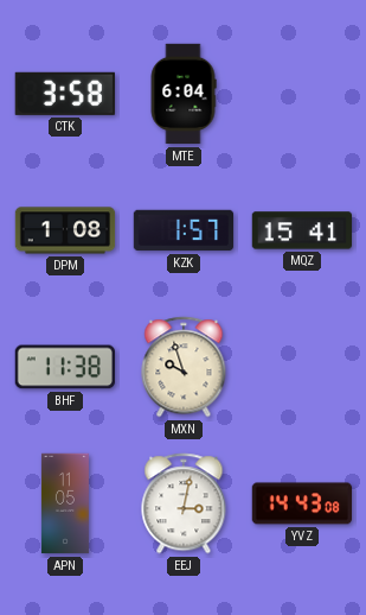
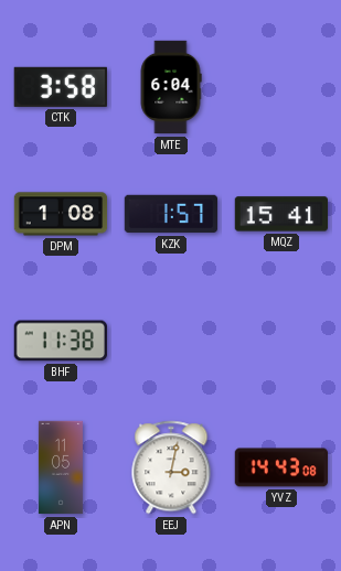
MXN: 9:57 -> none (184, 367)
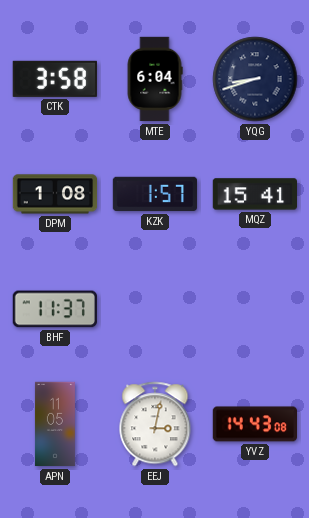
YQG: none -> 8:42 (255, 79)
BHF: 11:38 -> 11:37 (55, 309)
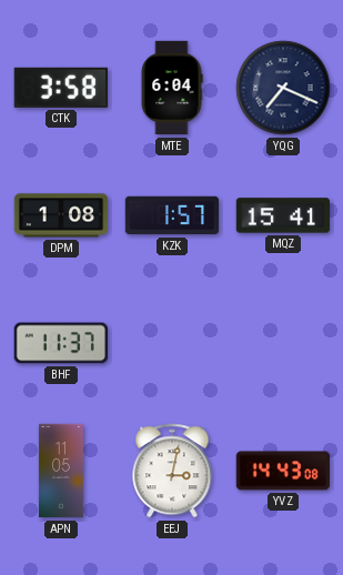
YQG: 8:42 -> 7:19 (283, 88)
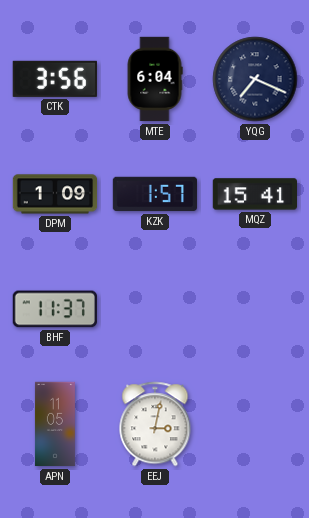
CTK: 3:58 -> 3:56 (55, 79)
DPM: 1:08 -> 1:09 (55, 194)
YVZ: 14:43 -> none (282, 471)
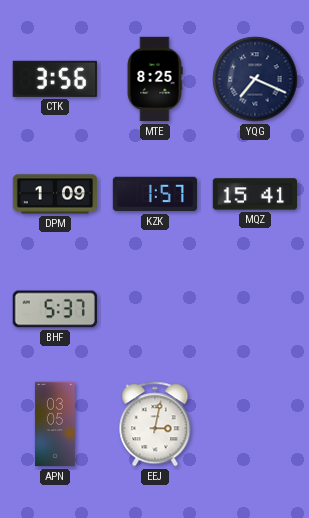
MTE: 6:04 -> 8:25 (155, 79)
BHF: 11:37 -> 5:37 (55, 309)
APN: 11:05 -> 03:05 (55, 424)
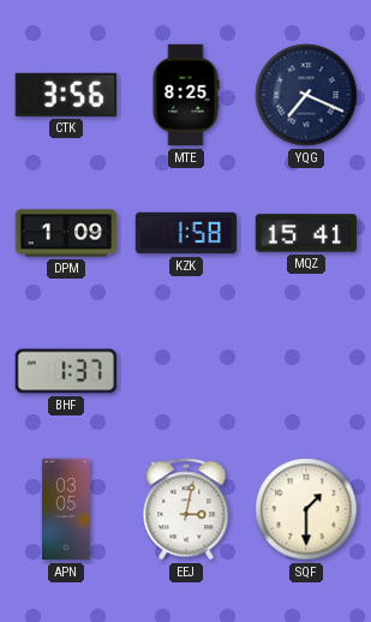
KZK: 1:57 -> 1:58 (186, 233)
BHF: 5:37 -> 1:37 (66, 371)
SQF: none -> 1:30 (306, 509)
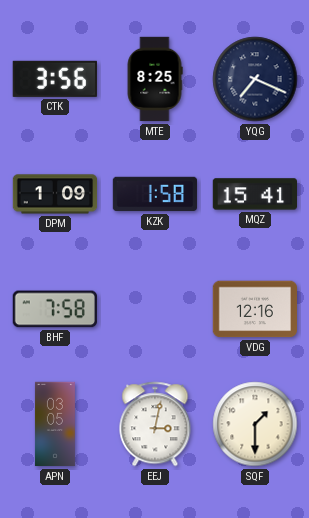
BHF: 1:37 -> 7:58 (55, 309)
VDG: none -> 12:16 (254, 309)
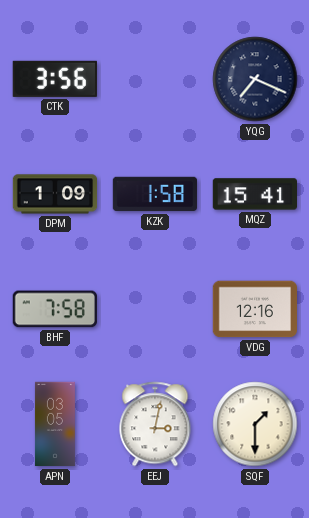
MTE: 8:25 -> none (155, 79)
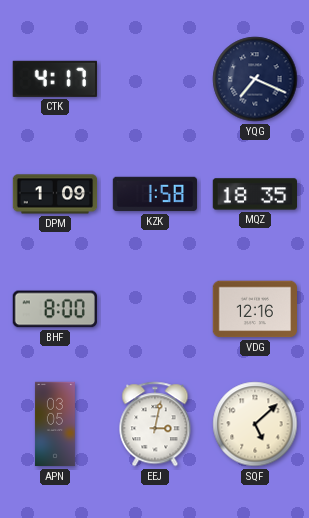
CTK: 3:56 -> 4:17 (55, 79)
MQZ: 15:41 -> 18:35 (254, 194)
BHF: 7:58 -> 8:00 (55, 309)
SQF: 1:30 -> 5:08 (255, 424)
